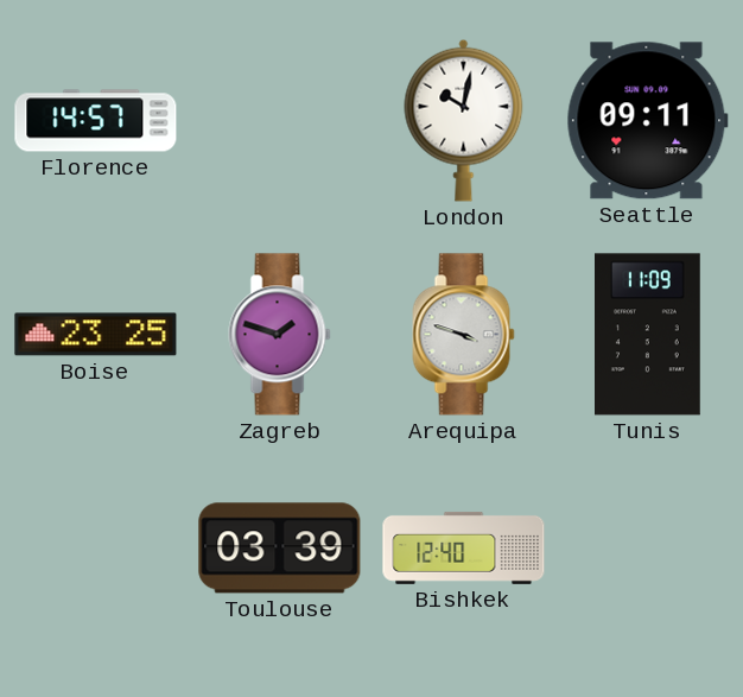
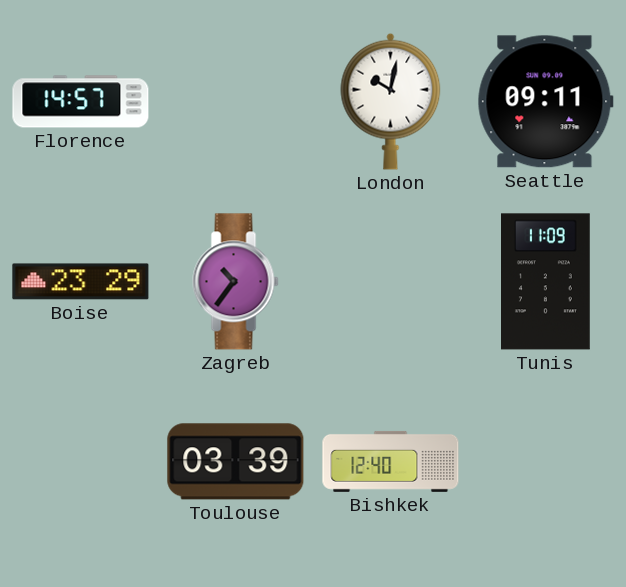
Boise: 23:25 -> 23:29 (81, 282)
Zagreb: 1:48 -> 10:36 (236, 282)
Arequipa: 3:48 -> none (464, 335)
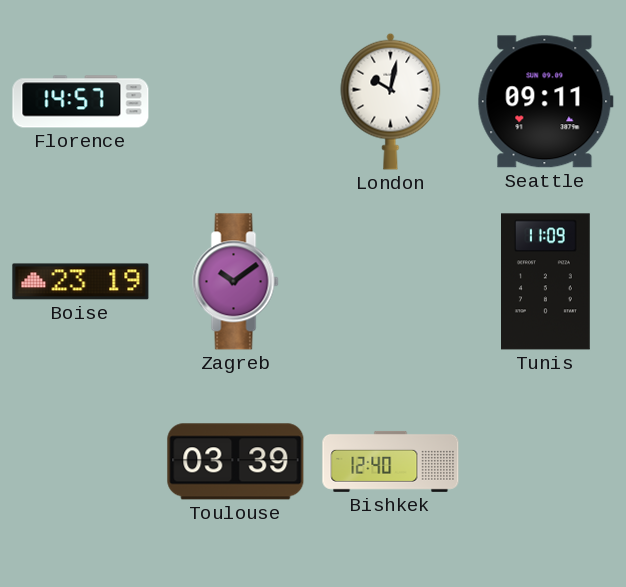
Boise: 23:29 -> 23:19 (81, 282)
Zagreb: 10:36 -> 10:09 (236, 282)
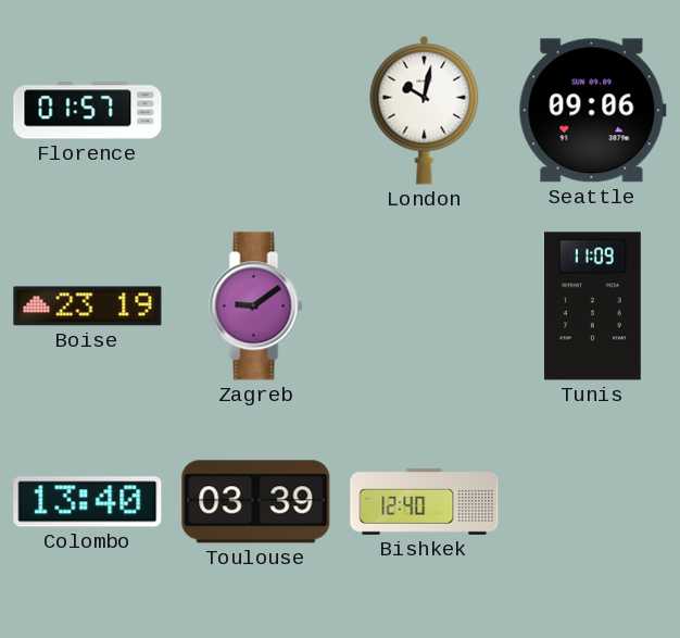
Florence: 14:57 -> 01:57 (88, 111)
Seattle: 09:11 -> 09:06 (592, 111)
Zagreb: 10:09 -> 9:09 (256, 307)
Colombo: none -> 13:40 (88, 502)
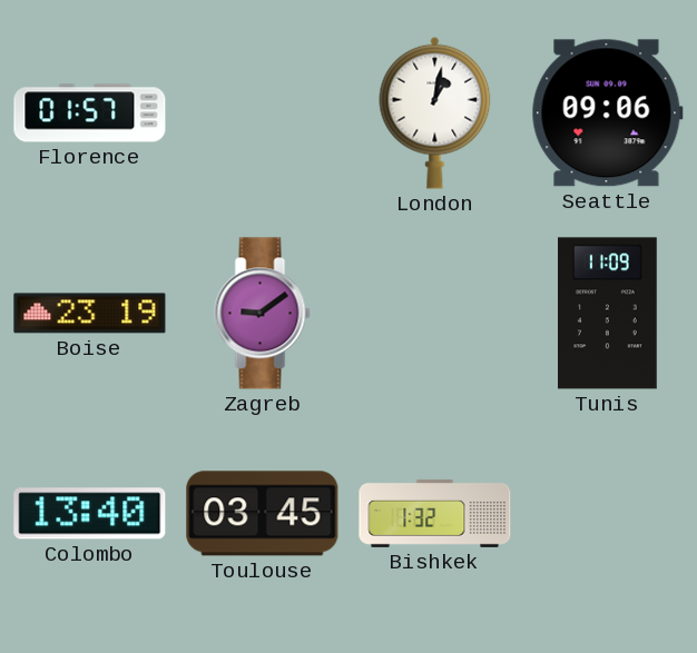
London: 10:02 -> 1:02 (435, 112)
Toulouse: 03:39 -> 03:45 (263, 514)
Bishkek: 12:40 -> 1:32 (435, 513)
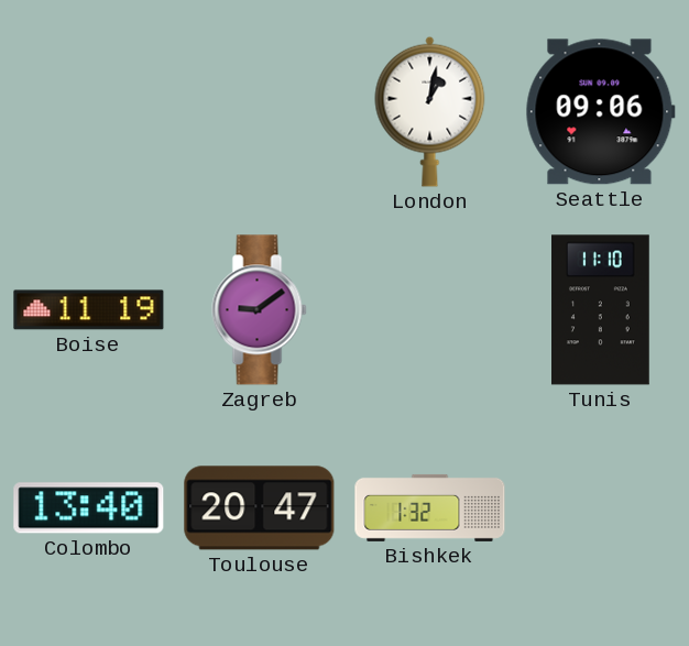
Florence: 01:57 -> none (90, 113)
Boise: 23:19 -> 11:19 (89, 310)
Tunis: 11:09 -> 11:10 (601, 310)
Toulouse: 03:45 -> 20:47 (260, 508)
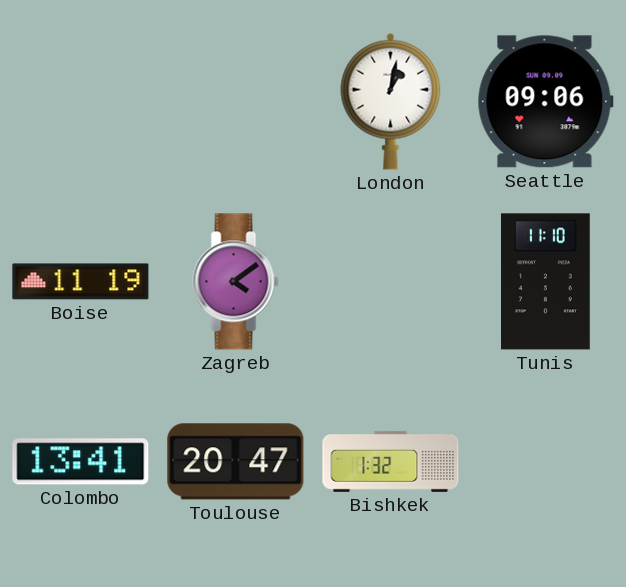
Zagreb: 9:09 -> 4:09 (236, 282)
Colombo: 13:40 -> 13:41 (81, 462)
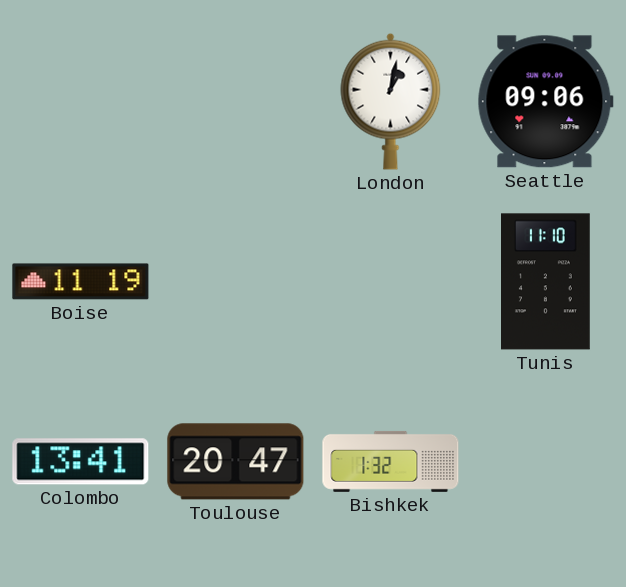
Zagreb: 4:09 -> none (236, 282)
